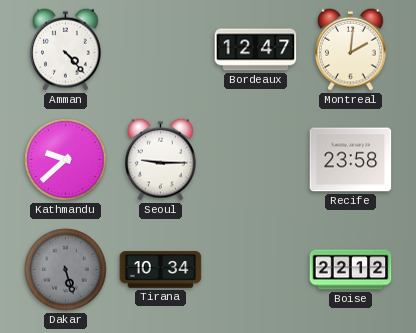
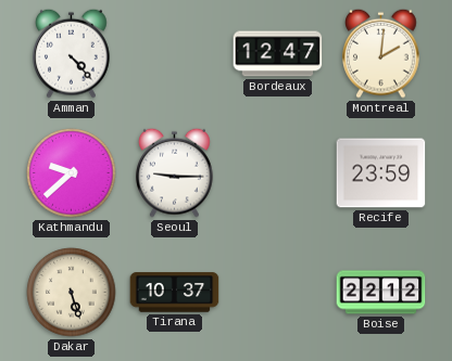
Recife: 23:58 -> 23:59 (381, 173)
Dakar dial: grey -> cream (72, 293)
Tirana: 10:34 -> 10:37 (175, 293)
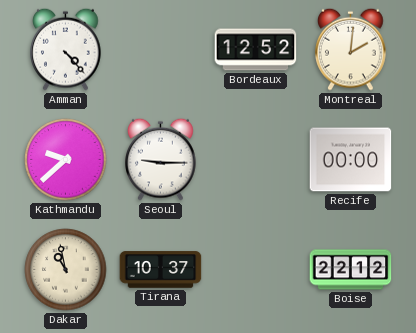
Bordeaux: 12:47 -> 12:52 (256, 50)
Recife: 23:59 -> 00:00 (351, 160)
Dakar: 5:27 -> 10:58 (66, 270)
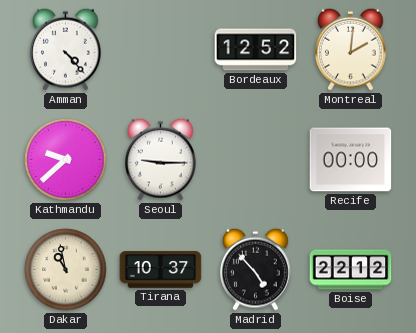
Madrid: none -> 4:53 (256, 269)
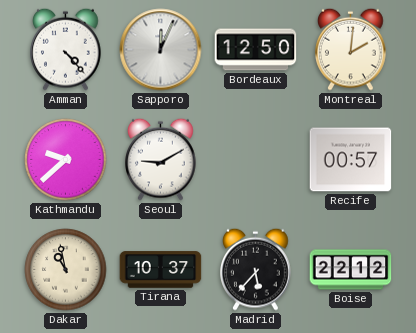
Sapporo: none -> 12:04 (161, 50)
Bordeaux: 12:52 -> 12:50 (256, 50)
Seoul: 9:15 -> 9:10 (161, 159)
Recife: 00:00 -> 00:57 (351, 160)
Madrid: 4:53 -> 5:37 (256, 269)
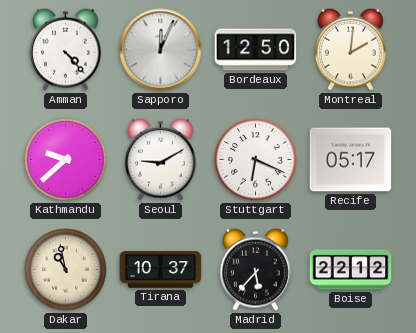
Stuttgart: none -> 6:19 (256, 160)
Recife: 00:57 -> 05:17 (351, 160)
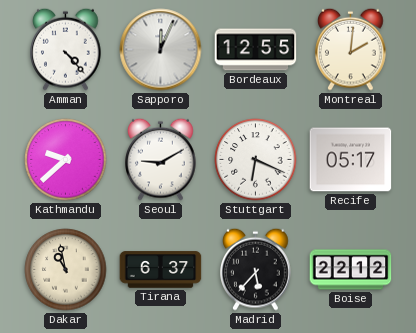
Bordeaux: 12:50 -> 12:55 (256, 50)
Tirana: 10:37 -> 6:37 (161, 270)
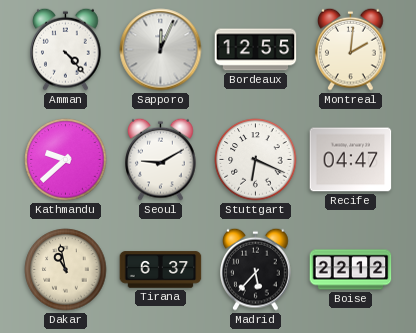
Recife: 05:17 -> 04:47 (351, 160)
